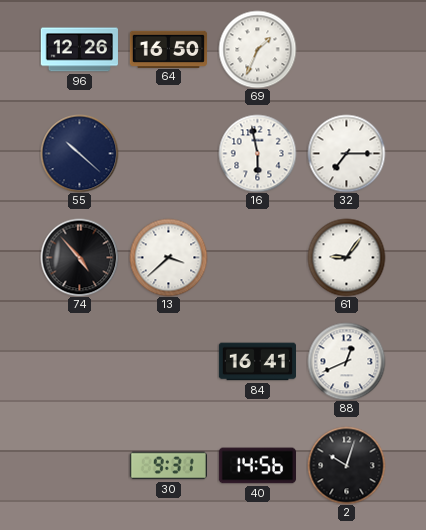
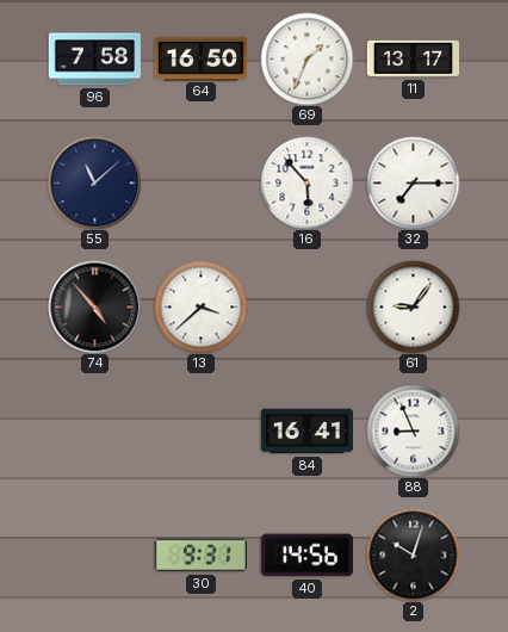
96: 12:26 -> 7:58 (94, 60)
11: none -> 13:17 (413, 58)
55: 10:22 -> 11:08 (94, 182)
16: 5:58 -> 5:53 (306, 182)
88: 12:41 -> 8:56 (413, 430)
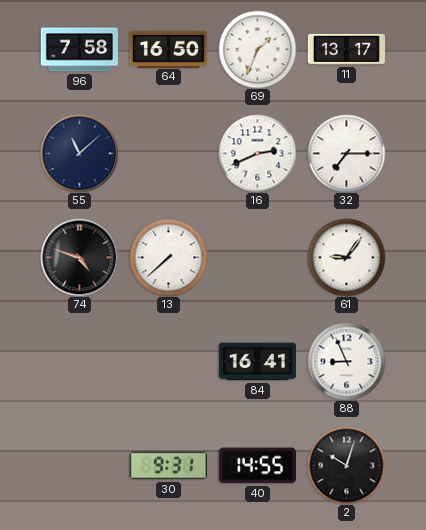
16: 5:53 -> 2:41 (257, 153)
74: 4:53 -> 4:48 (79, 257)
13: 3:38 -> 7:38 (168, 257)
40: 14:56 -> 14:55 (257, 466)
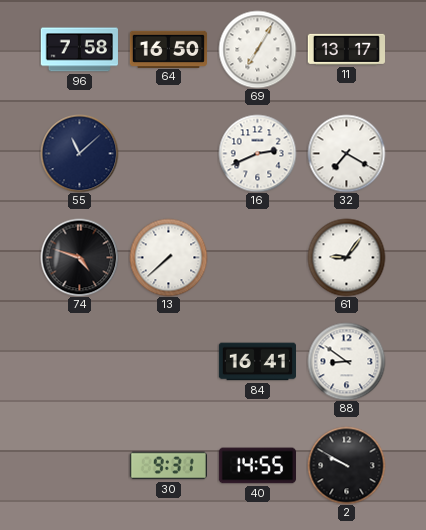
69: 1:34 -> 7:05 (257, 49)
32: 7:15 -> 7:20 (346, 153)
88: 8:56 -> 8:51 (346, 361)
2: 10:03 -> 9:50 (346, 465)
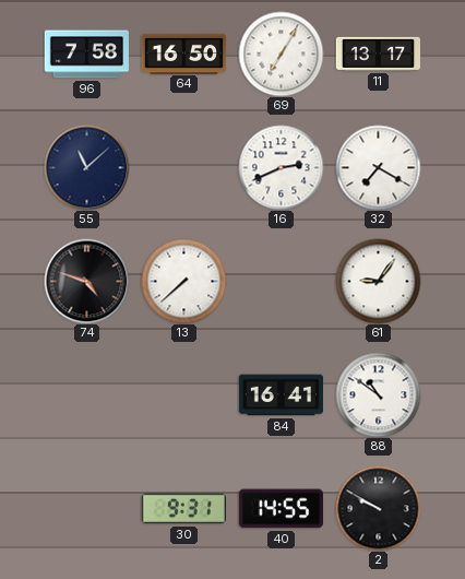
88: 8:51 -> 10:51 (378, 394)
